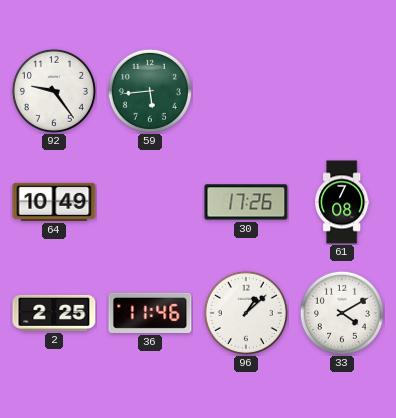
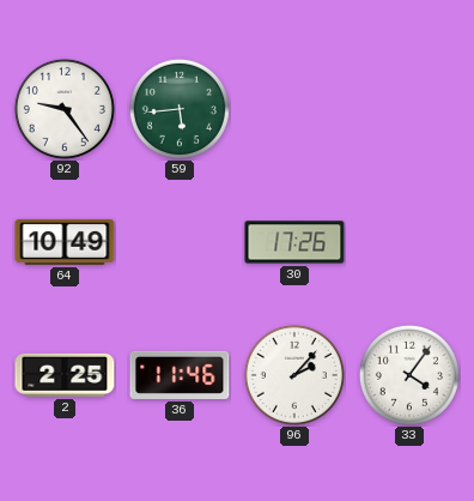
61: 7:08 -> none (342, 202)
96: 1:08 -> 2:07 (294, 375)
33: 4:10 -> 4:06 (409, 375)
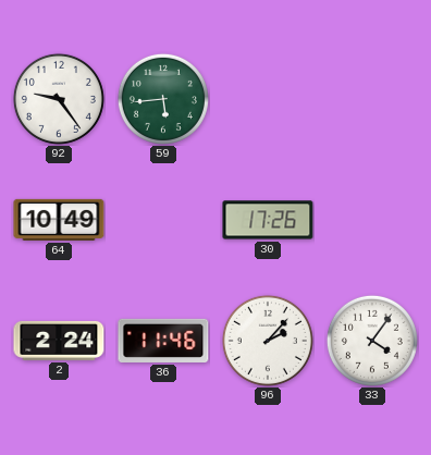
2: 2:25 -> 2:24 (59, 341)
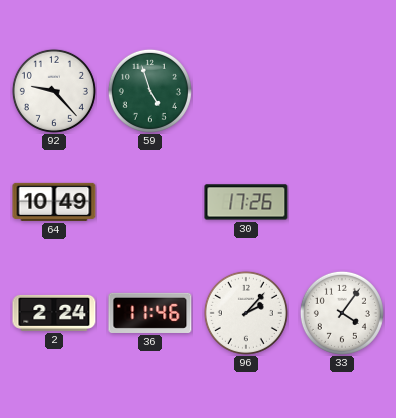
92: 9:24 -> 9:23 (54, 91)
59: 5:44 -> 4:57 (150, 91)
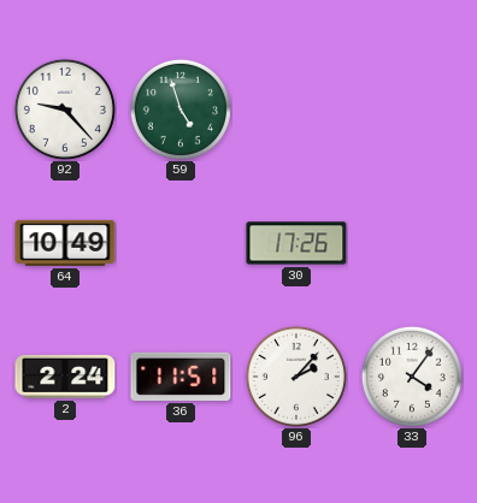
36: 11:46 -> 11:51 (181, 377)
